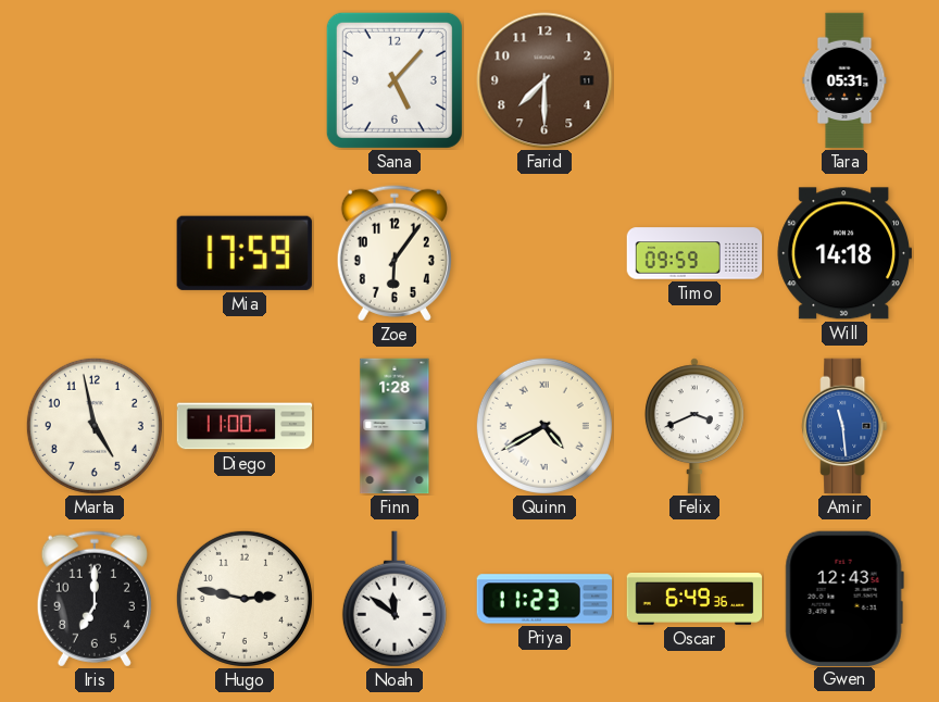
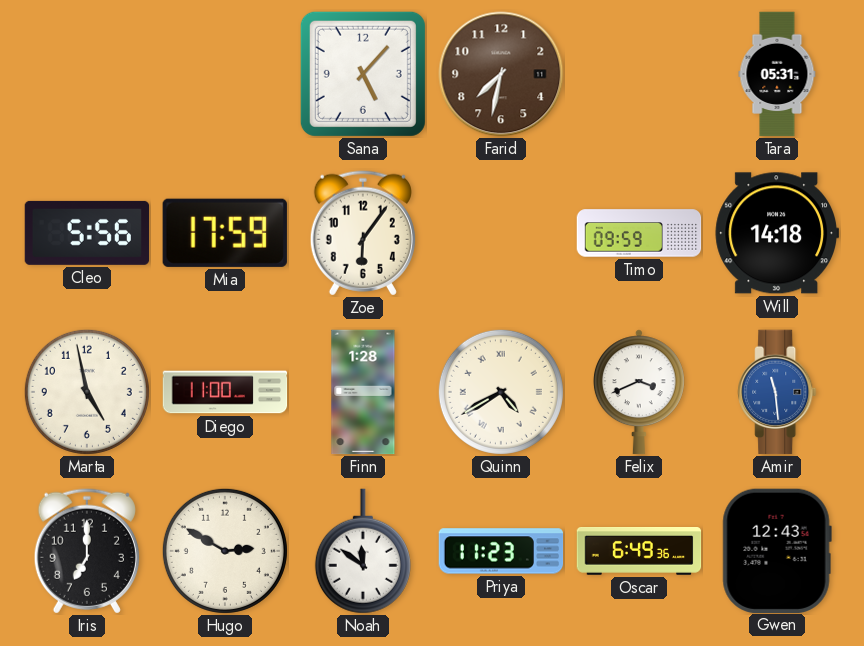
Farid: 7:30 -> 7:32 (501, 74)
Cleo: none -> 5:56 (87, 233)
Hugo: 2:47 -> 2:50 (225, 551)
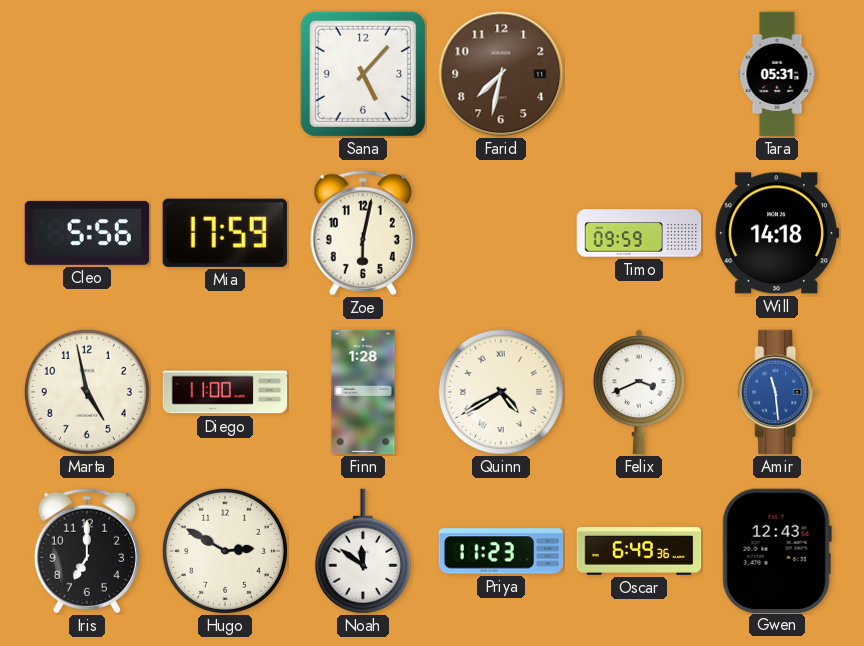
Zoe: 6:06 -> 6:02 (363, 233)
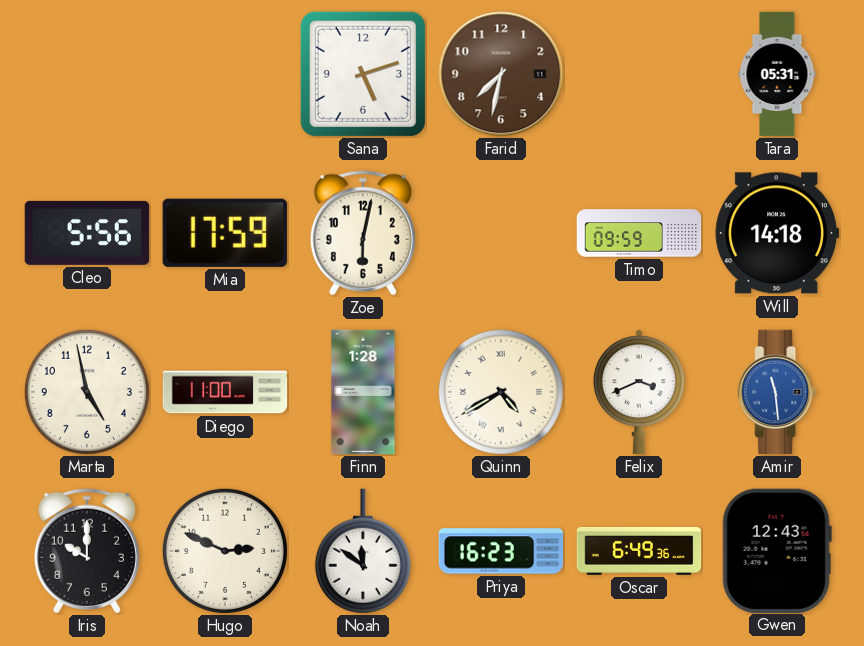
Sana: 5:07 -> 5:12 (363, 74)
Iris: 7:00 -> 10:00 (87, 551)
Hugo: 2:50 -> 2:49 (225, 551)
Priya: 11:23 -> 16:23 (501, 551)
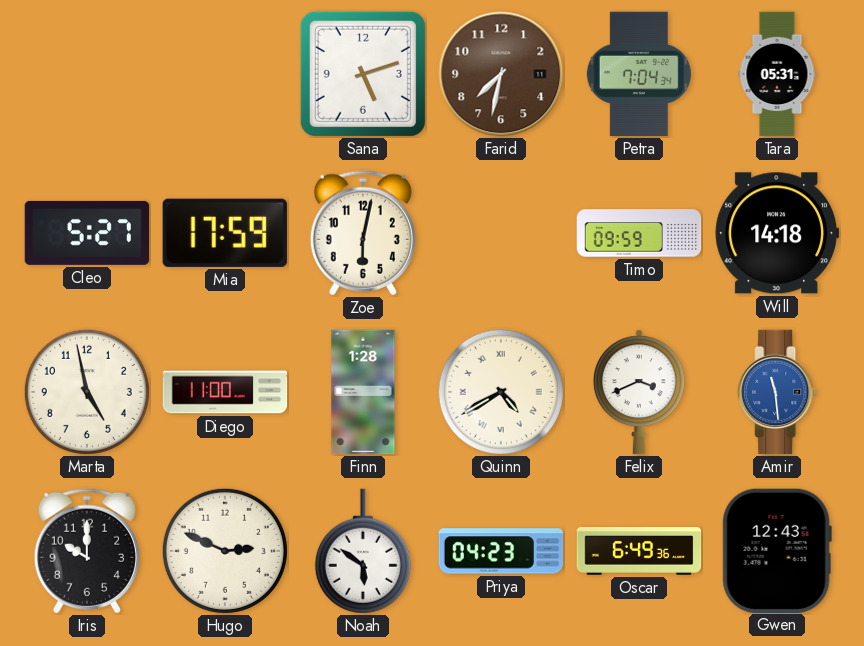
Petra: none -> 7:04 (639, 74)
Cleo: 5:56 -> 5:27 (87, 233)
Noah: 11:51 -> 5:51 (363, 551)
Priya: 16:23 -> 04:23 (501, 551)
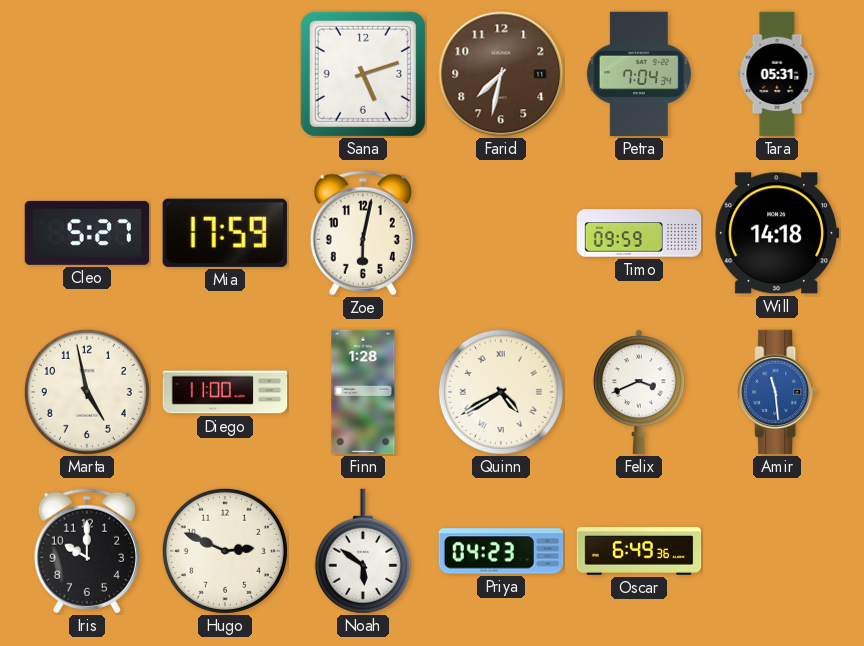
Gwen: 12:43 -> none (777, 550)
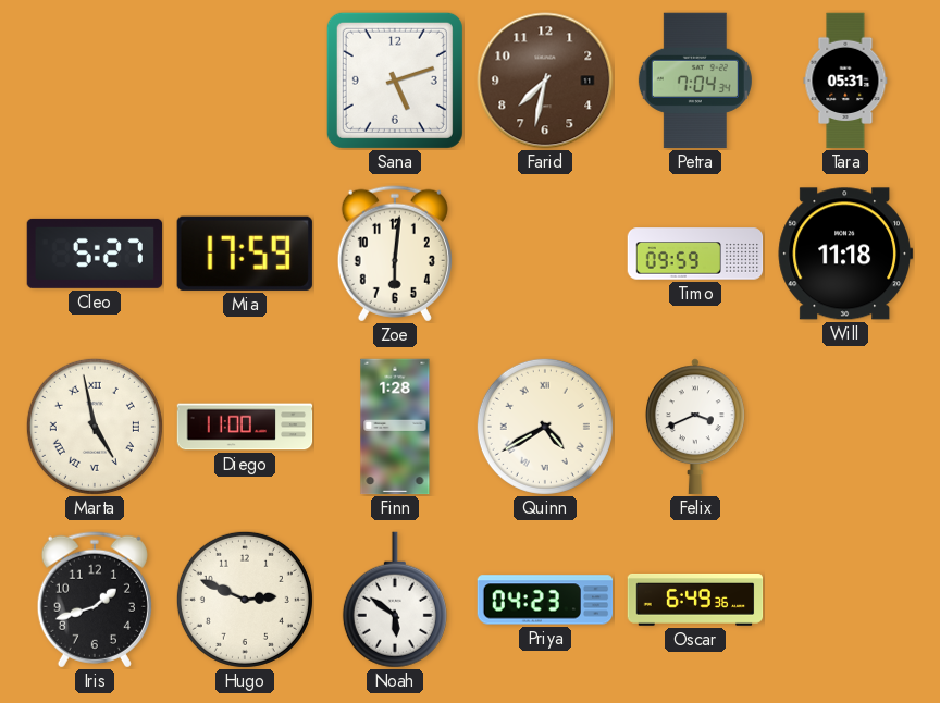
Zoe: 6:02 -> 6:01 (395, 254)
Will: 14:18 -> 11:18 (844, 254)
Marta numerals: Arabic -> Roman (95, 427)
Amir: 11:29 -> none (777, 392)
Iris: 10:00 -> 1:42 (95, 600)
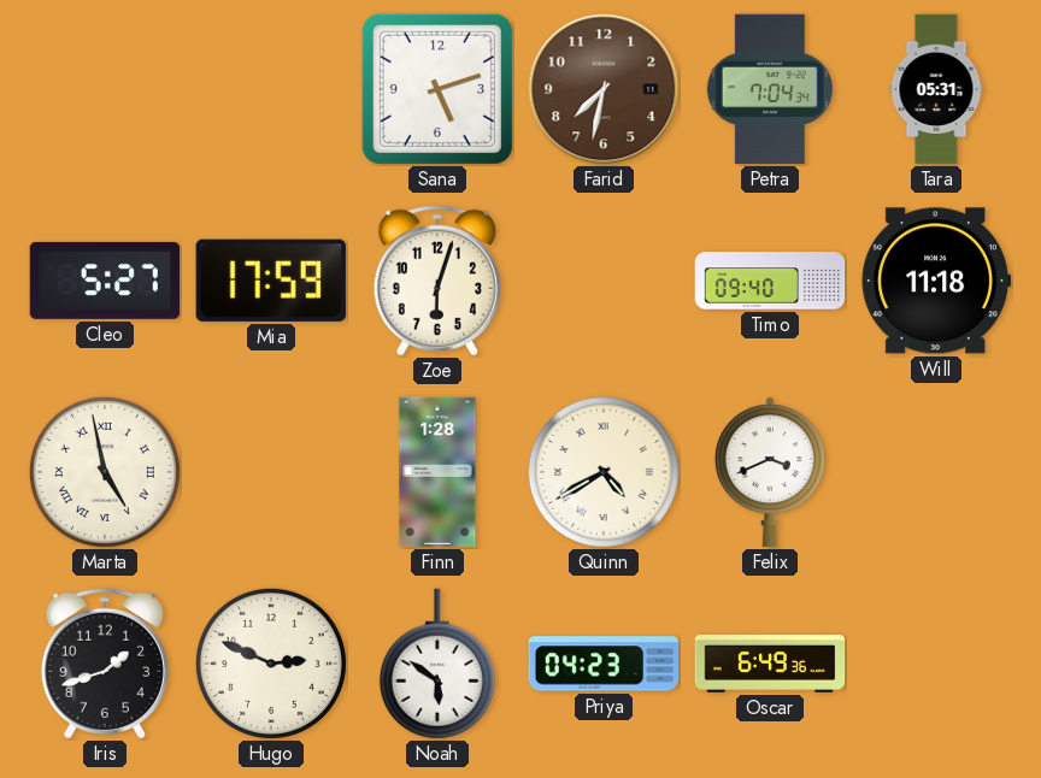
Zoe: 6:01 -> 6:03 (437, 281)
Timo: 09:59 -> 09:40 (770, 281)
Diego: 11:00 -> none (245, 427)
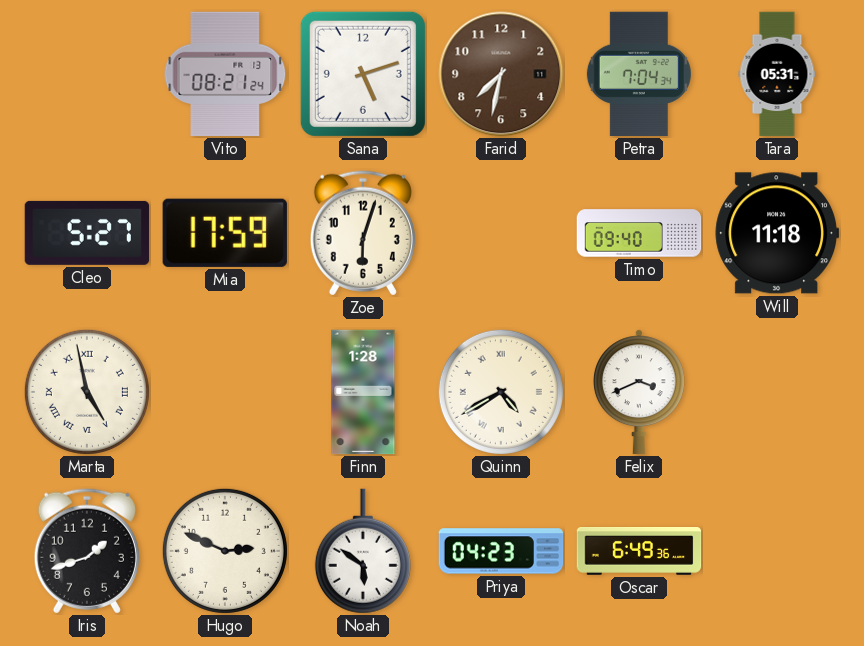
Vito: none -> 08:21 (225, 74)
